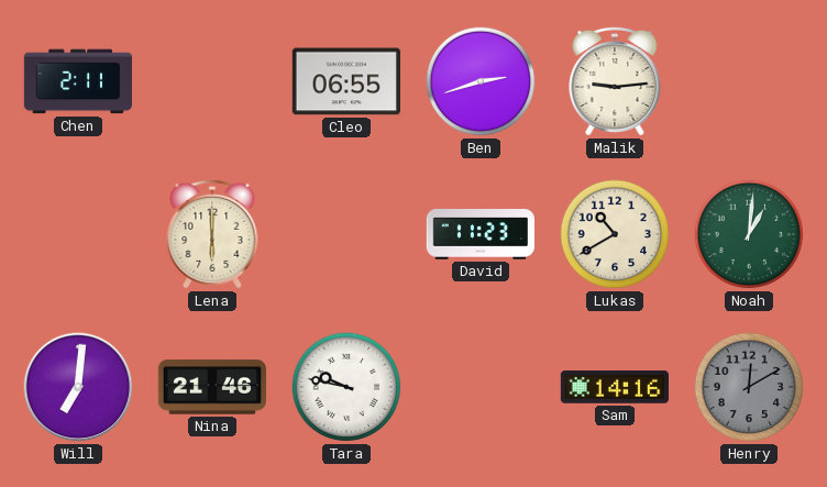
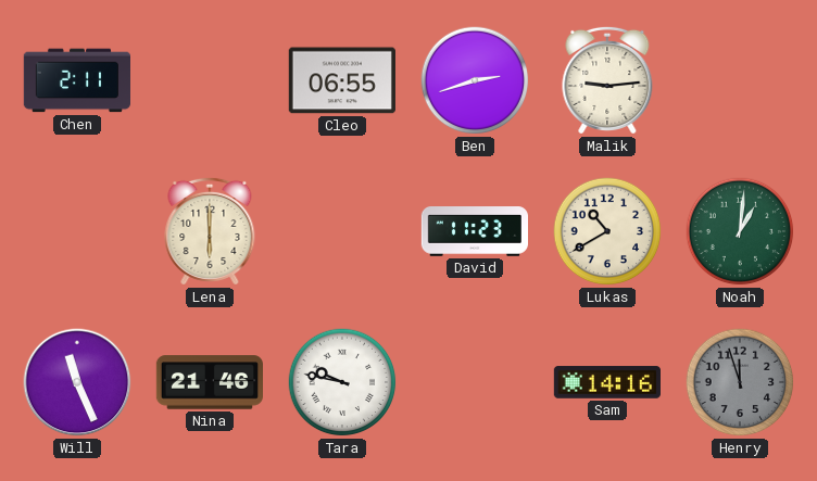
Will: 7:01 -> 11:26 (77, 382)
Henry: 12:10 -> 11:57 (740, 382)
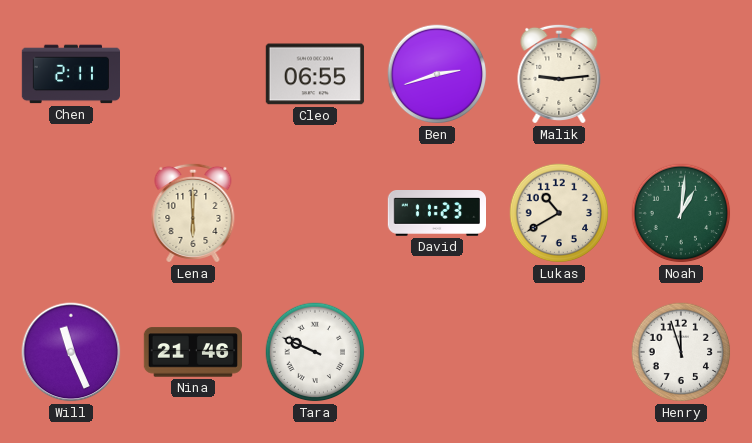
Tara: 9:47 -> 9:49 (315, 352)
Sam: 14:16 -> none (606, 382)
Henry dial: grey -> white (681, 352)
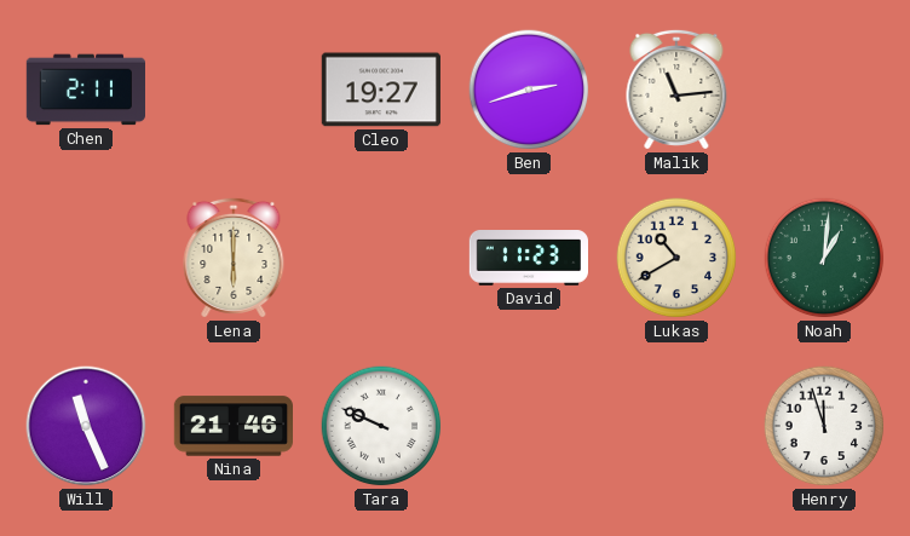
Cleo: 06:55 -> 19:27 (381, 90)
Malik: 9:14 -> 11:14 (676, 90)
